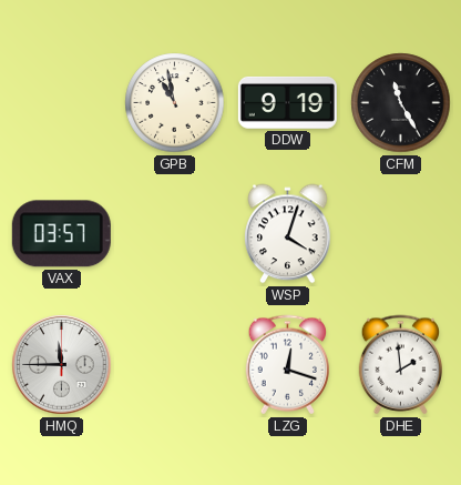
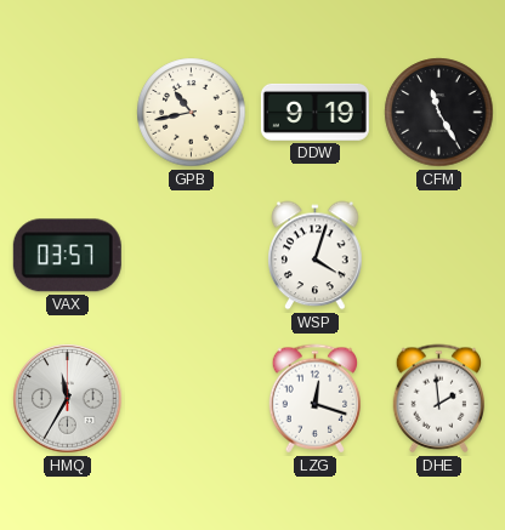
GPB: 10:58 -> 10:43 (192, 113)
HMQ: 11:45 -> 11:35 (68, 399)
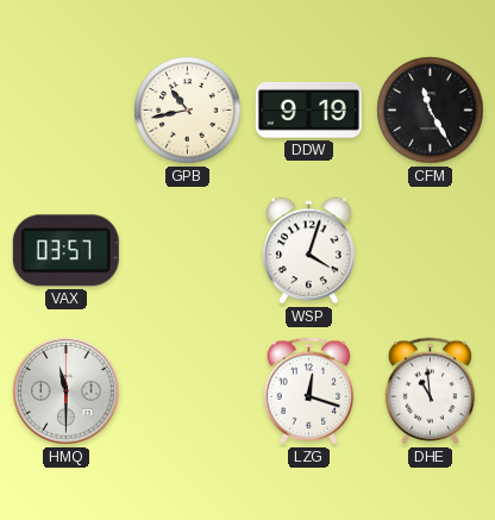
HMQ: 11:35 -> 11:30 (67, 391)
DHE: 1:59 -> 10:59 (431, 391)
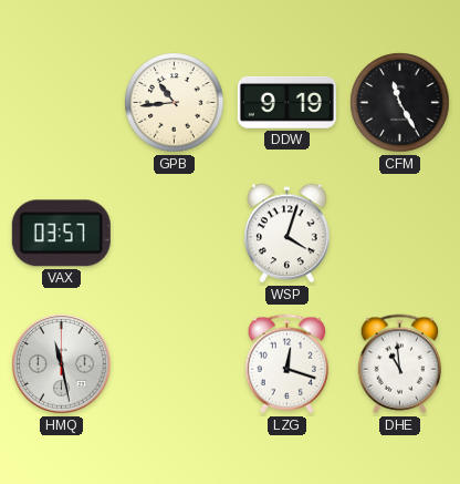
GPB: 10:43 -> 10:44 (175, 103)
HMQ: 11:30 -> 11:28 (62, 364)
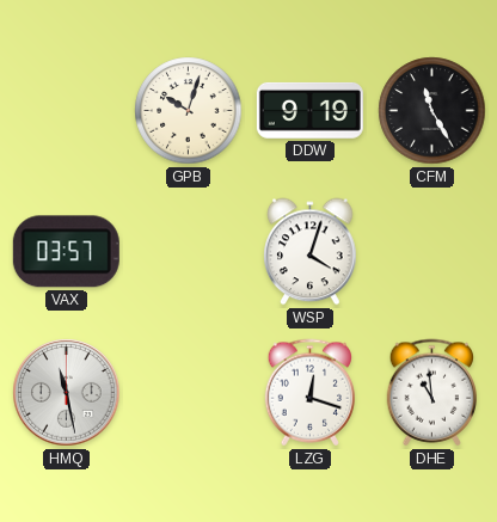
GPB: 10:44 -> 10:03 (189, 111)
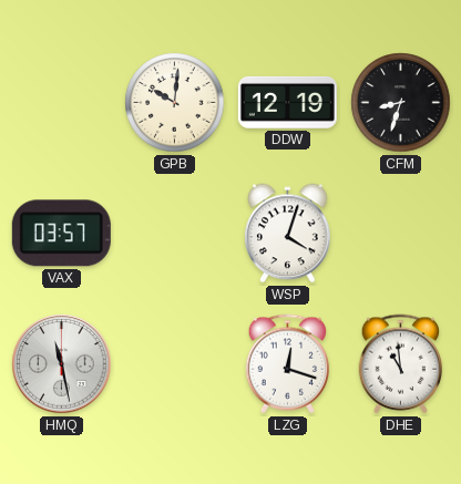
GPB: 10:03 -> 10:01 (175, 103)
DDW: 9:19 -> 12:19 (287, 102)
CFM: 11:25 -> 8:33 (401, 103)
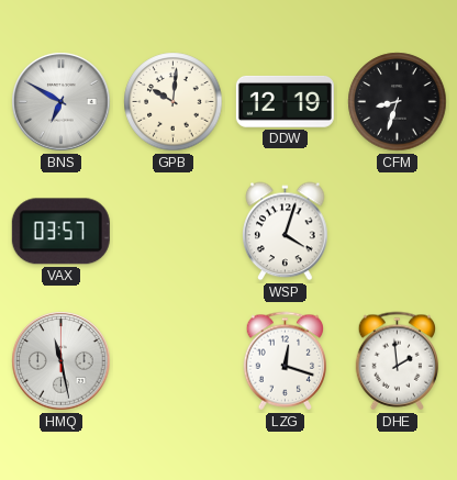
BNS: none -> 6:50 (62, 102)
DHE: 10:59 -> 1:59 (398, 361)
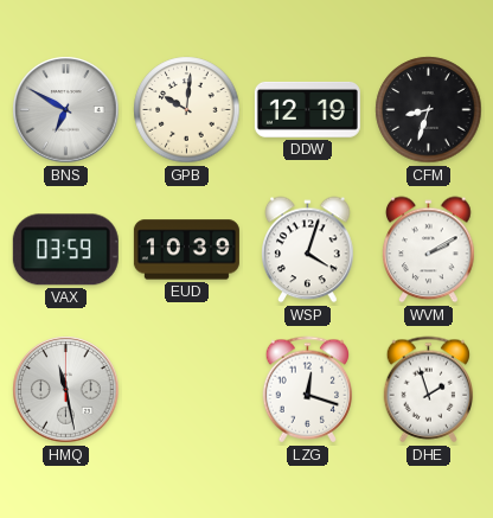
VAX: 03:57 -> 03:59 (65, 250)
EUD: none -> 10:39 (186, 250)
WVM: none -> 2:10 (429, 250)
DHE: 1:59 -> 1:57 (429, 390)
